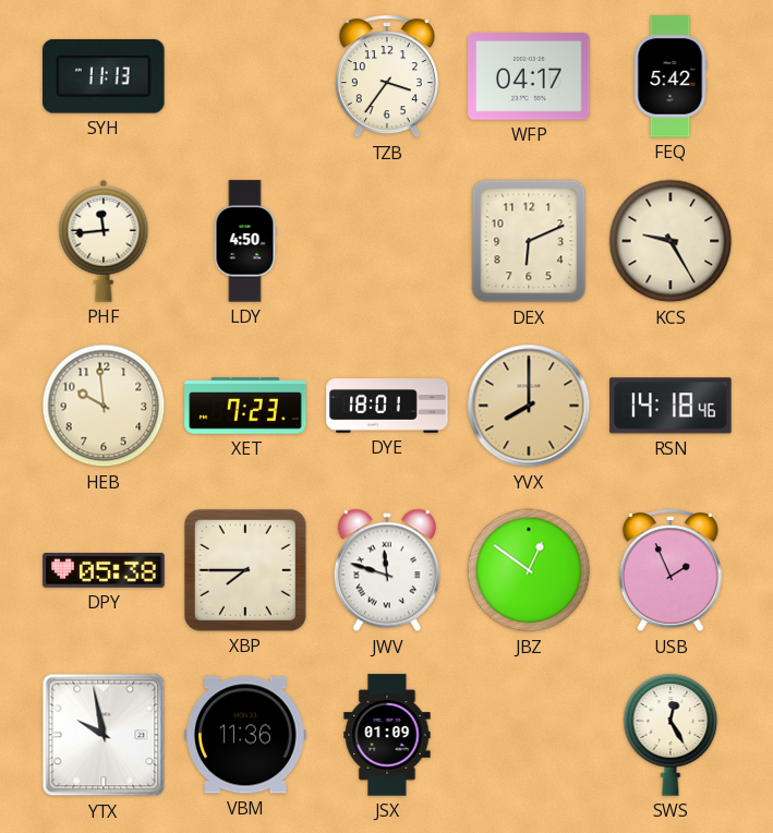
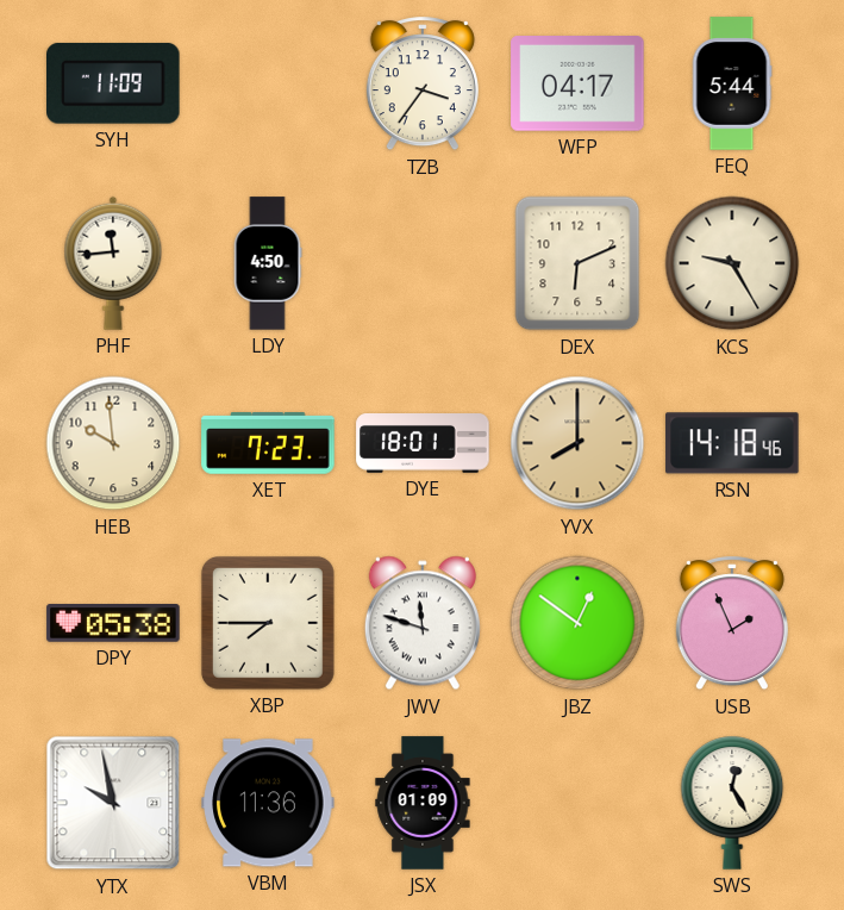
SYH: 11:13 -> 11:09 (114, 83)
FEQ: 5:42 -> 5:44 (732, 83)
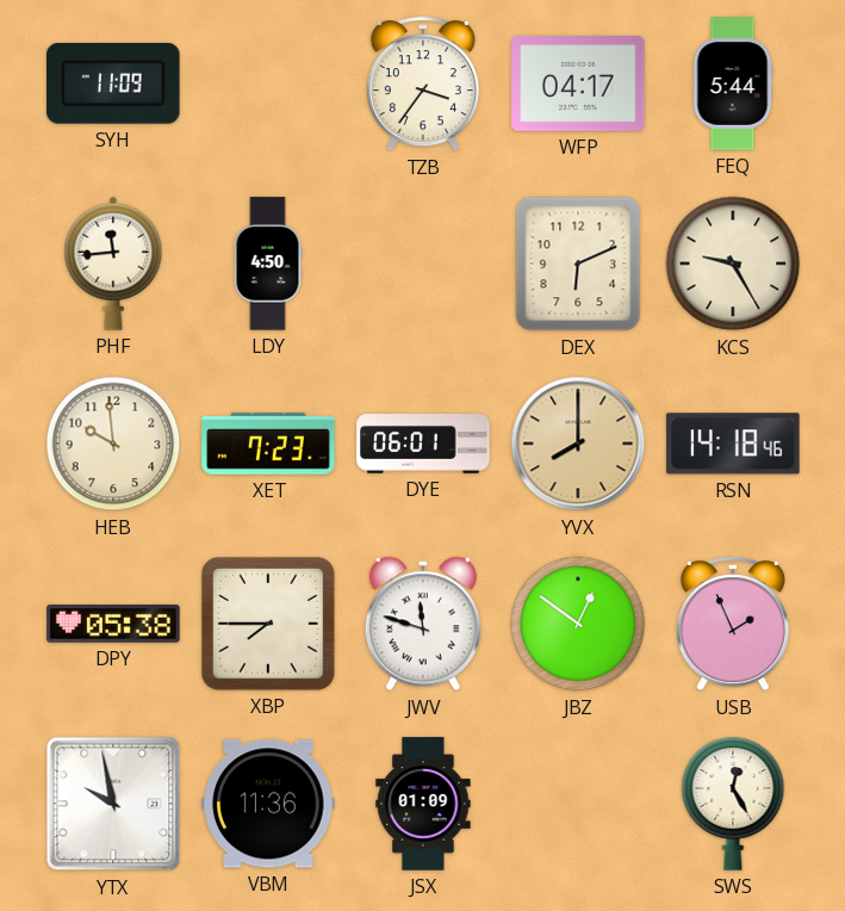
DYE: 18:01 -> 06:01 (423, 445)
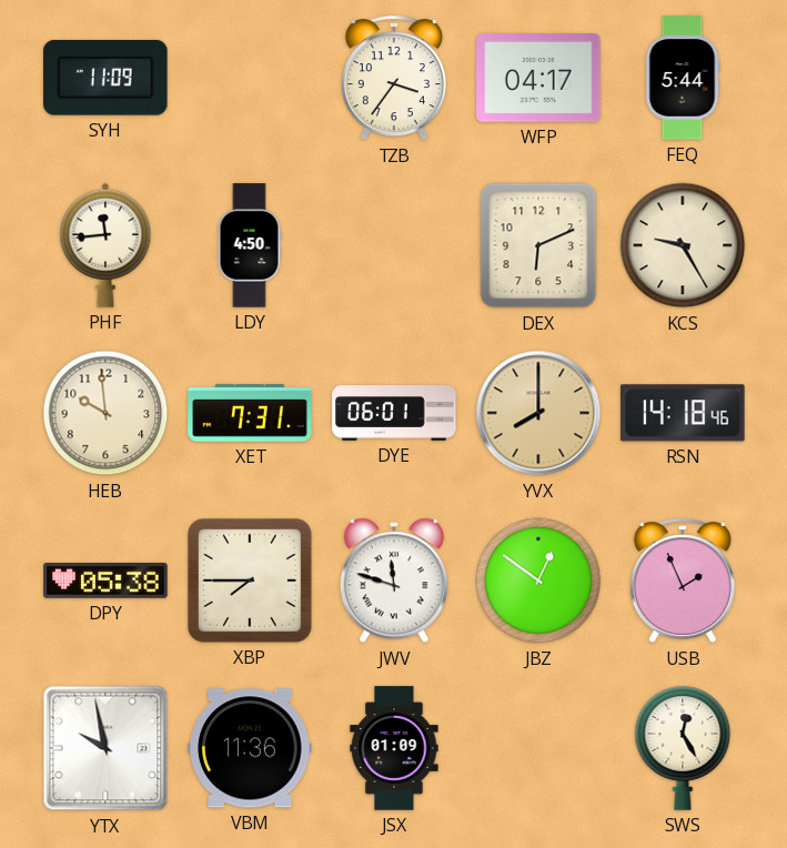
XET: 7:23 -> 7:31 (250, 413)
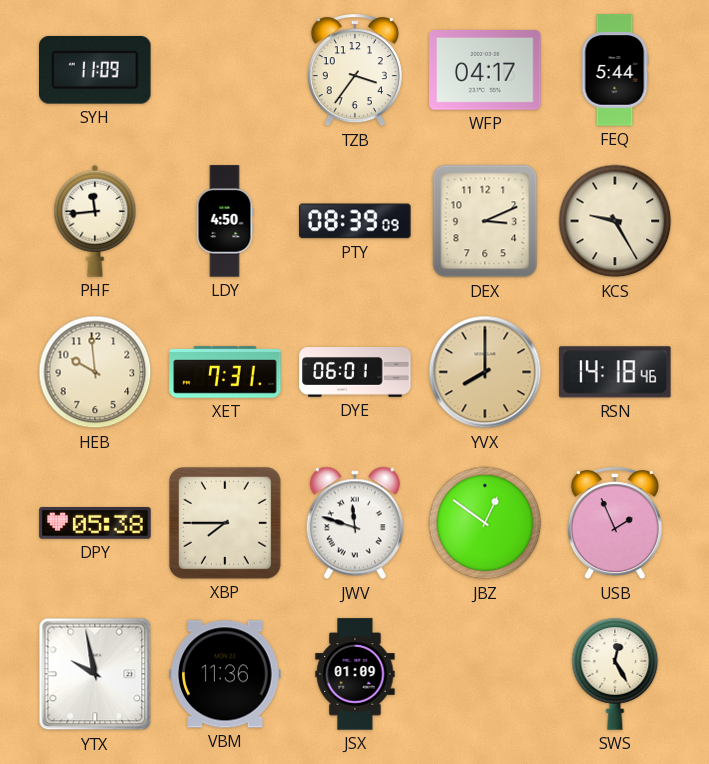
PTY: none -> 08:39 (355, 221)
DEX: 6:11 -> 3:11 (485, 221)
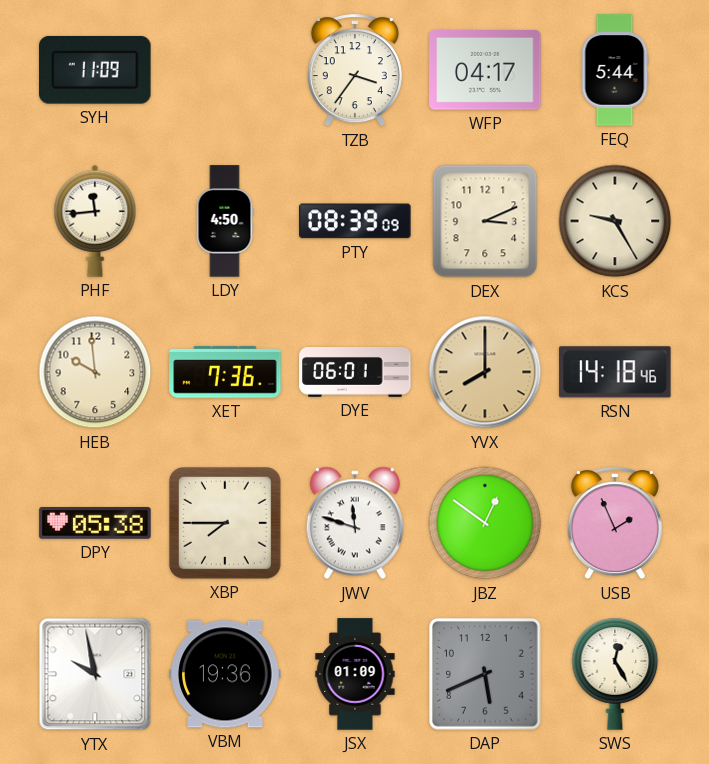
XET: 7:31 -> 7:36 (225, 372)
VBM: 11:36 -> 19:36 (225, 674)
DAP: none -> 5:41 (485, 674)
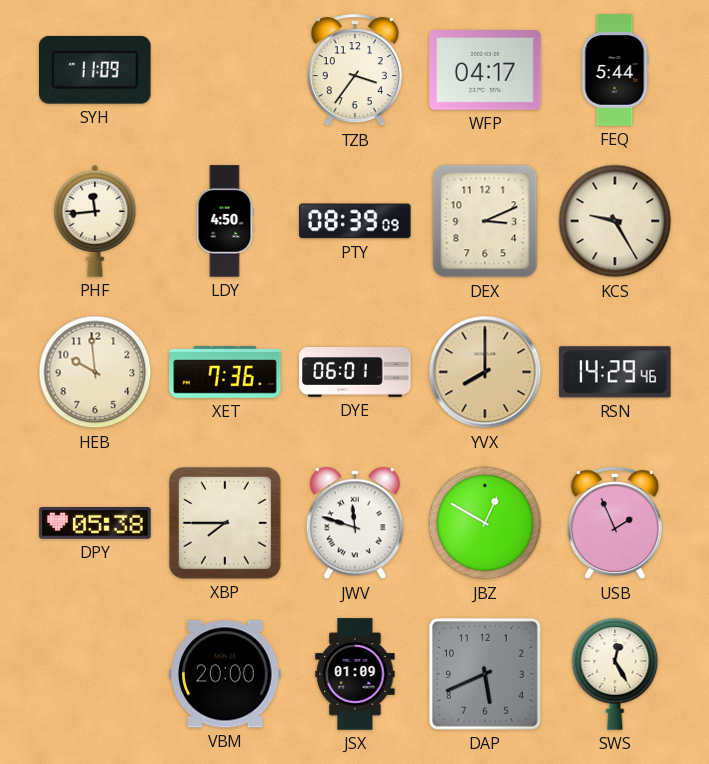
RSN: 14:18 -> 14:29 (615, 372)
JBZ: 12:51 -> 12:50 (485, 523)
YTX: 9:58 -> none (95, 674)
VBM: 19:36 -> 20:00 (225, 674)
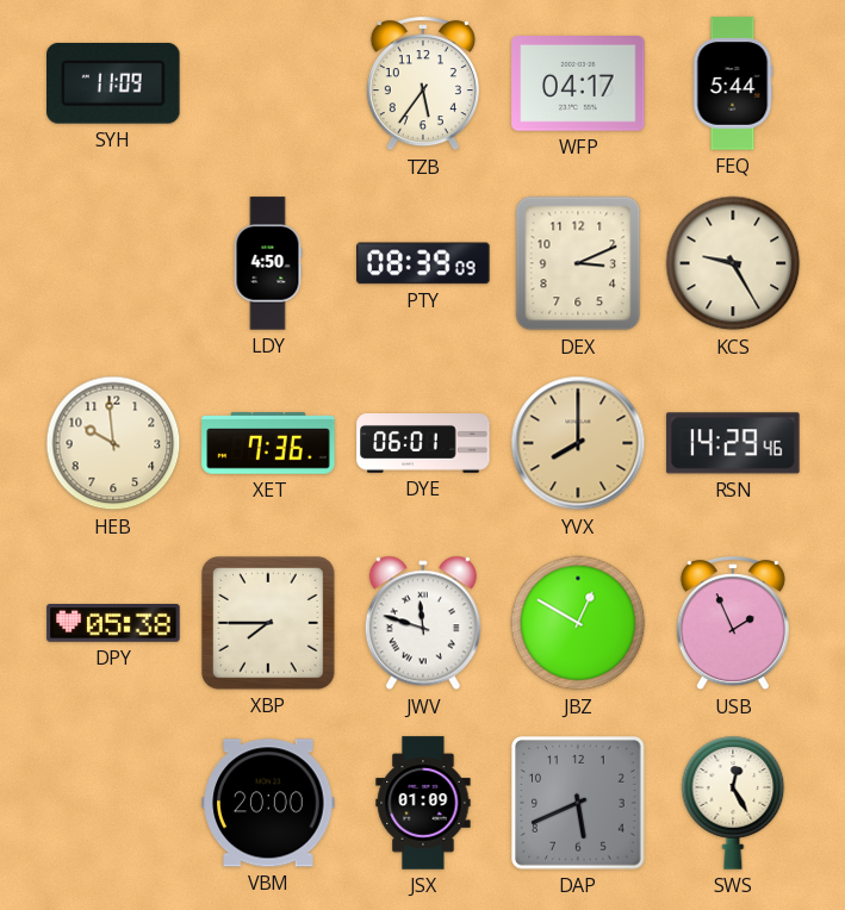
TZB: 3:36 -> 5:36 (423, 85)
PHF: 11:44 -> none (95, 221)
